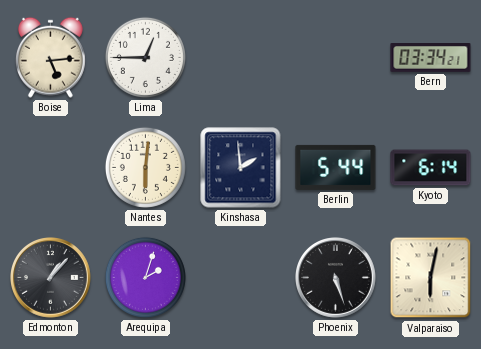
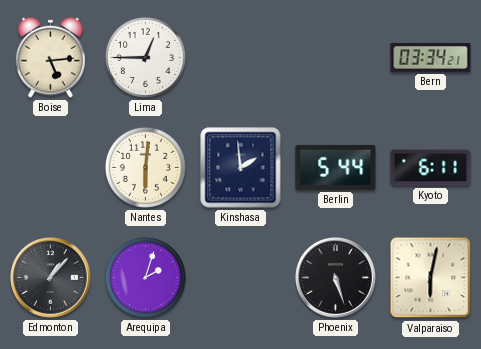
Kyoto: 6:14 -> 6:11 (431, 168)
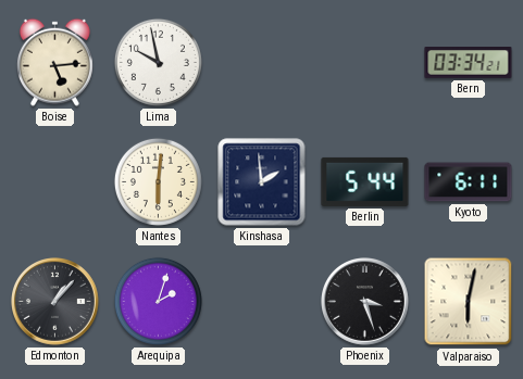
Lima: 12:45 -> 9:58 (158, 62)
Phoenix: 5:27 -> 3:27 (365, 302)
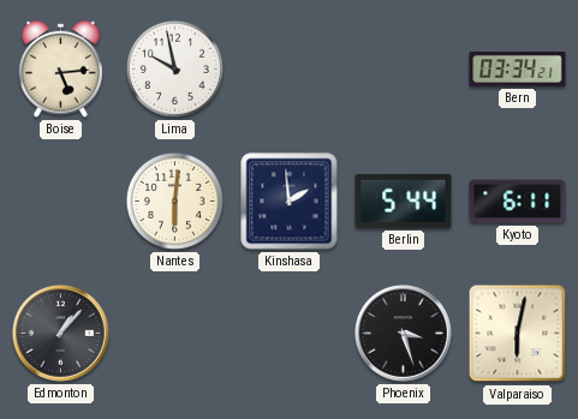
Arequipa: 2:03 -> none (158, 301)
